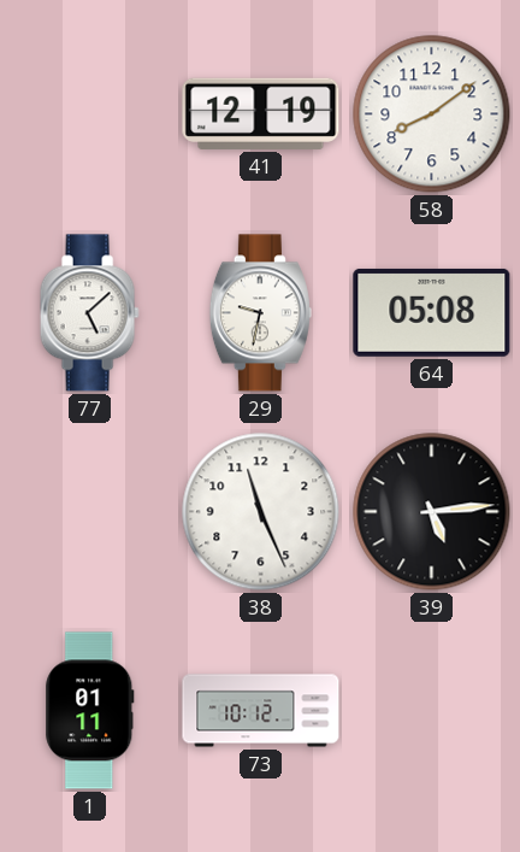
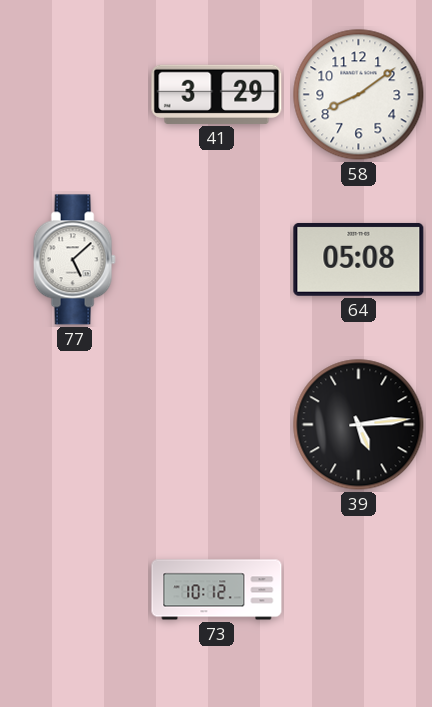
41: 12:19 -> 3:29 (217, 94)
29: 9:32 -> none (260, 313)
38: 11:26 -> none (261, 512)
1: 01:11 -> none (90, 711)
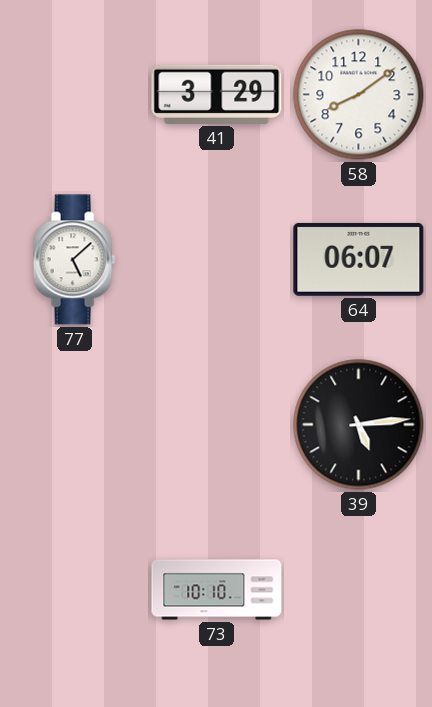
64: 05:08 -> 06:07 (359, 259)
73: 10:12 -> 10:10 (217, 590)
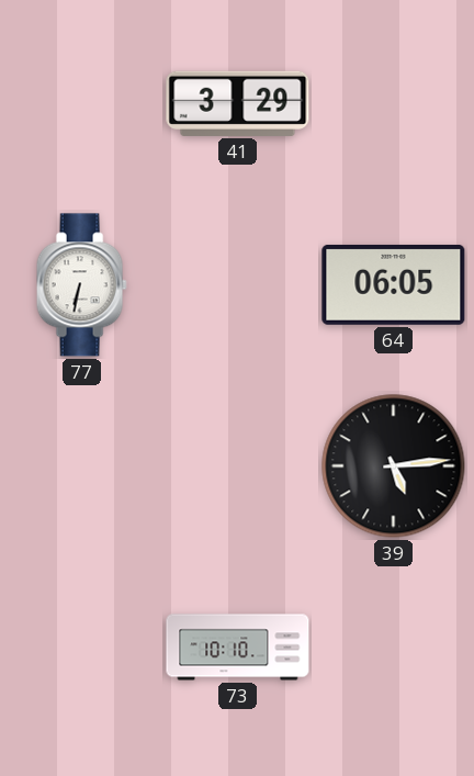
58: 8:09 -> none (359, 95)
77: 5:08 -> 6:32 (81, 285)
64: 06:07 -> 06:05 (394, 284)
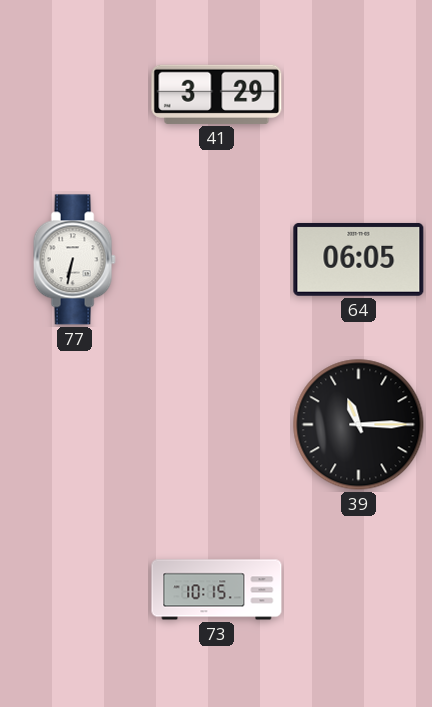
39: 5:14 -> 11:15 (359, 425)
73: 10:10 -> 10:15 (217, 590)
